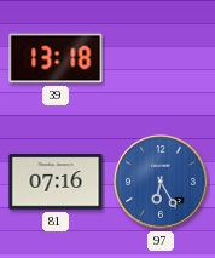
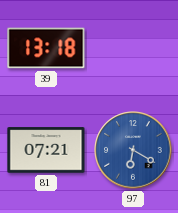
81: 07:16 -> 07:21 (46, 150)
97: 6:25 -> 6:20 (133, 150)
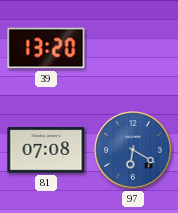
39: 13:18 -> 13:20 (46, 48)
81: 07:21 -> 07:08 (46, 150)
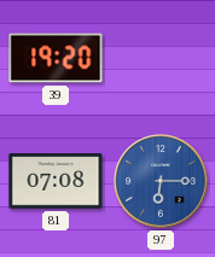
39: 13:20 -> 19:20 (56, 58)
97: 6:20 -> 6:15 (161, 181)
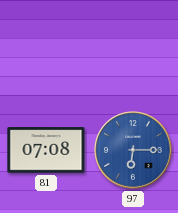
39: 19:20 -> none (56, 58)
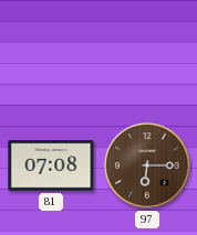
97 dial: blue -> brown (147, 165)
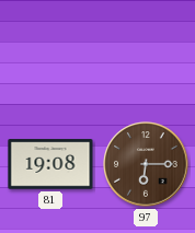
81: 07:08 -> 19:08 (50, 164)
